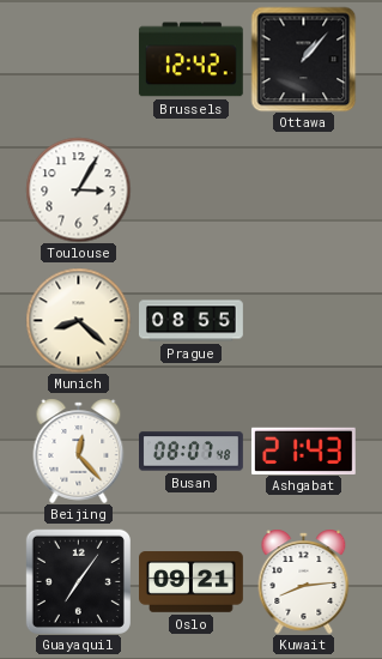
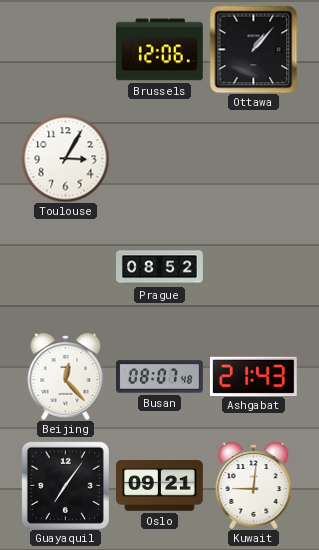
Brussels: 12:42 -> 12:06 (159, 50)
Munich: 8:22 -> none (78, 320)
Prague: 08:55 -> 08:52 (160, 268)
Kuwait: 8:14 -> 9:01 (254, 485)
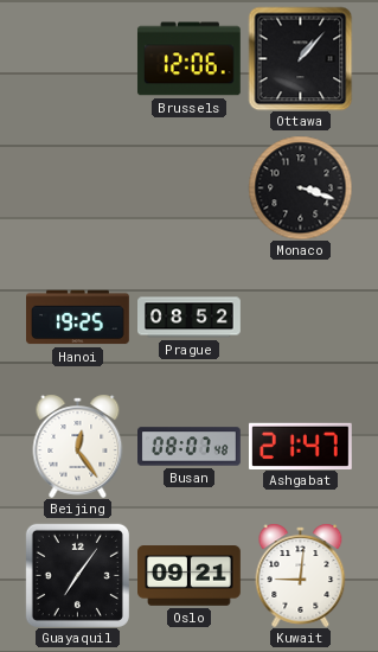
Toulouse: 3:05 -> none (65, 158)
Monaco: none -> 3:18 (300, 187)
Hanoi: none -> 19:25 (78, 318)
Beijing: 12:23 -> 12:24 (78, 446)
Ashgabat: 21:43 -> 21:47 (300, 446)
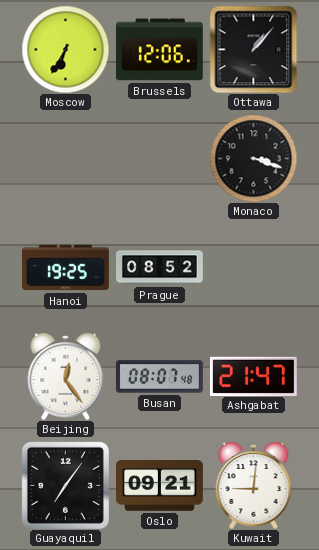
Moscow: none -> 6:35 (65, 49)
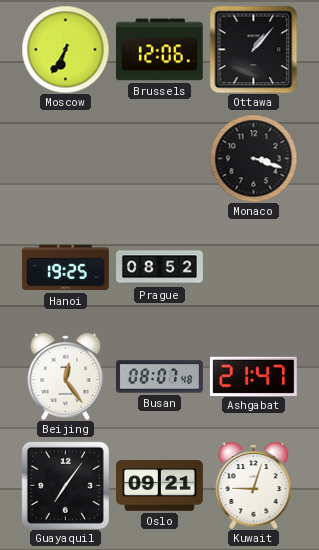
Kuwait: 9:01 -> 9:03 (254, 485)
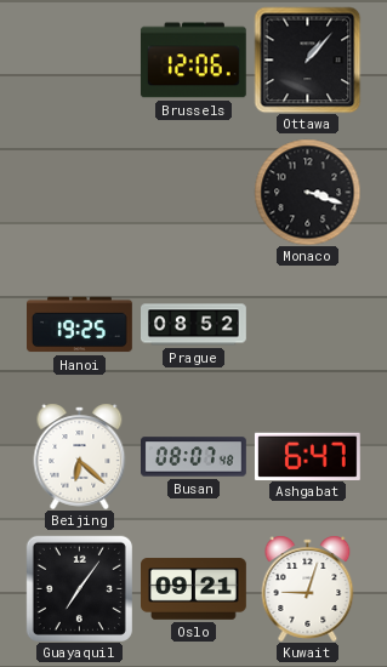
Moscow: 6:35 -> none (65, 49)
Beijing: 12:24 -> 6:22 (80, 456)
Ashgabat: 21:47 -> 6:47 (307, 456)
